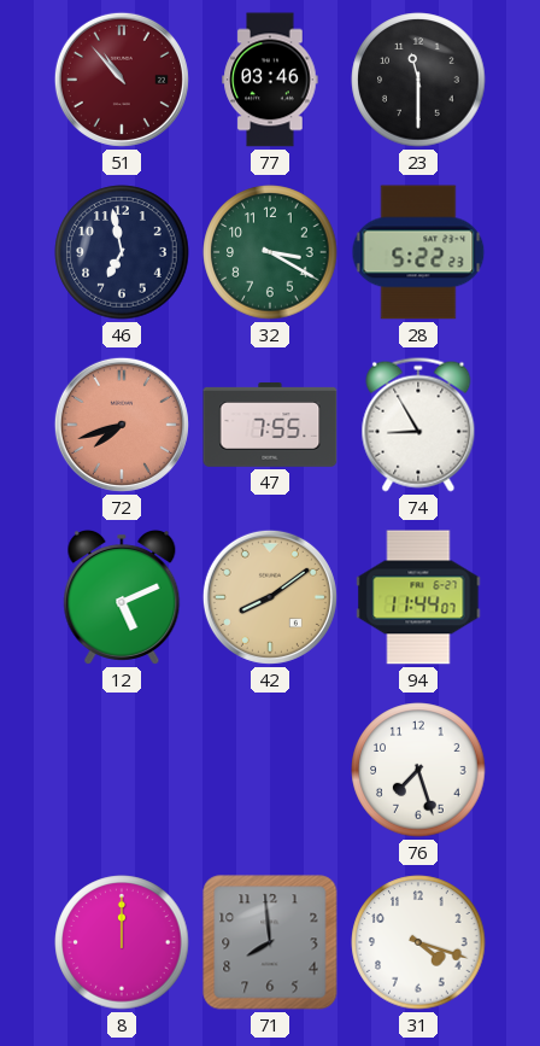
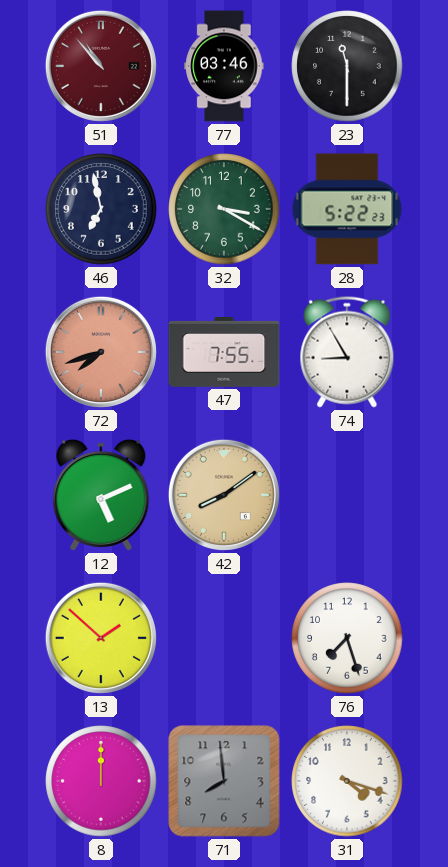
94: 11:44 -> none (418, 597)
13: none -> 1:52 (101, 638)
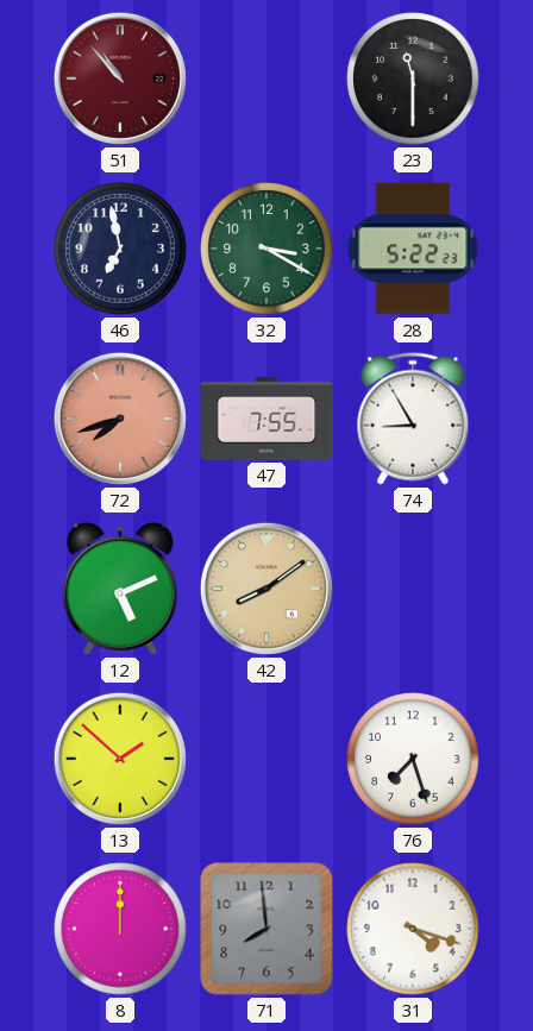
77: 03:46 -> none (224, 66)
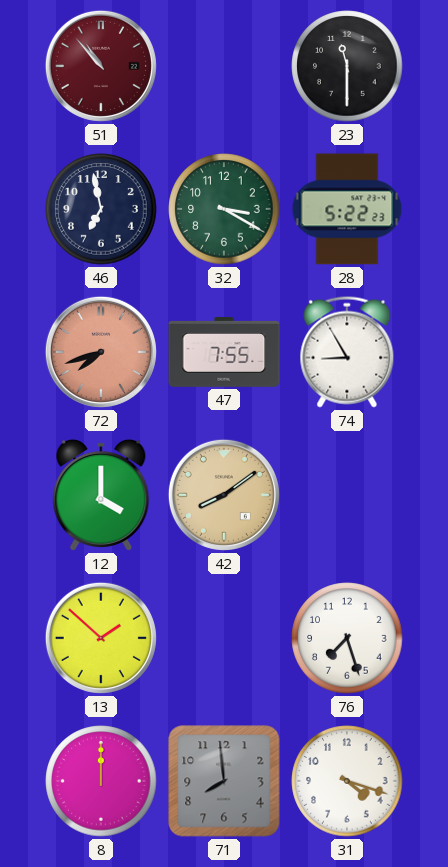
12: 5:11 -> 4:00 (101, 495)
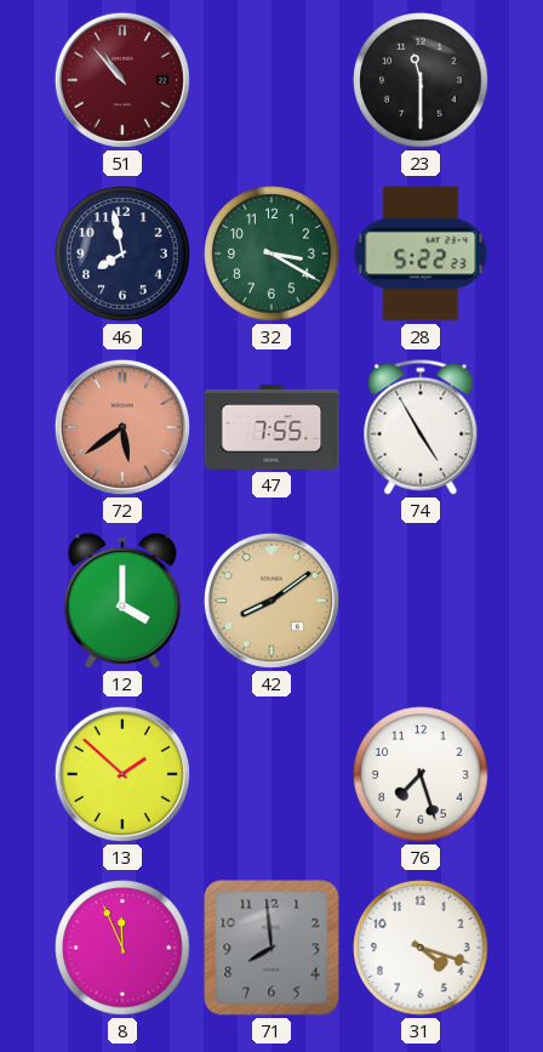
46: 6:58 -> 7:58 (122, 254)
72: 7:42 -> 5:39 (122, 427)
74: 8:55 -> 4:55 (421, 427)
8: 12:00 -> 11:56 (122, 948)
